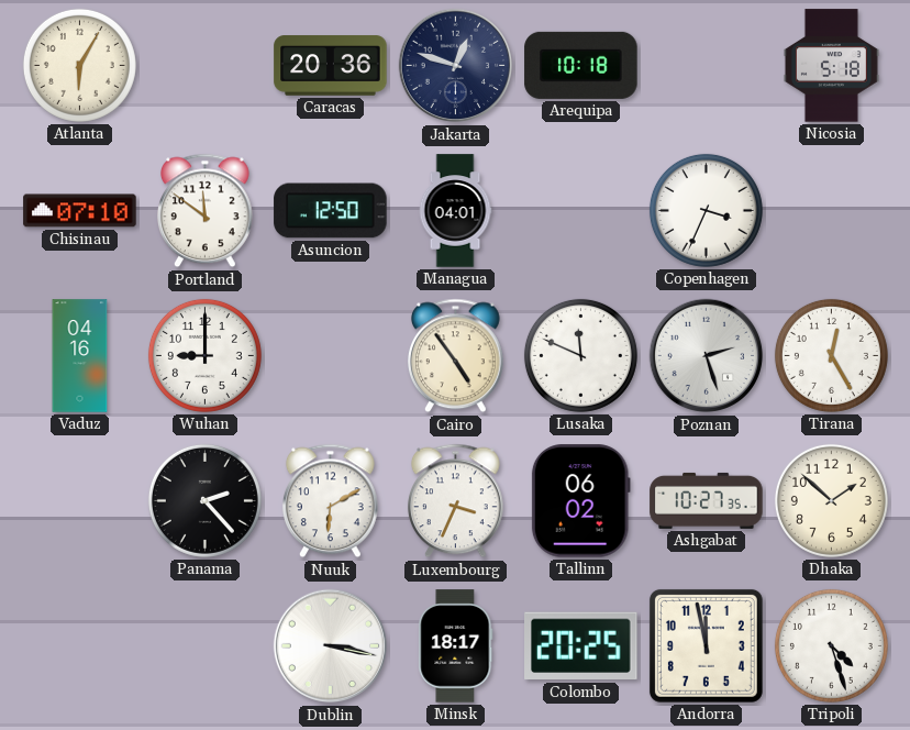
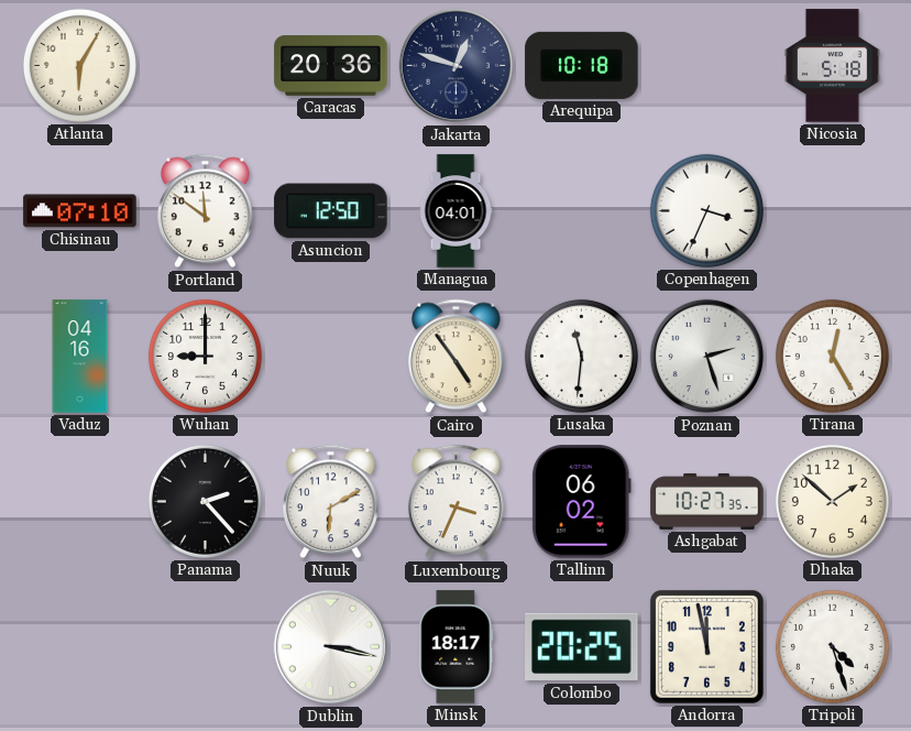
Lusaka: 11:49 -> 11:31 (581, 356)
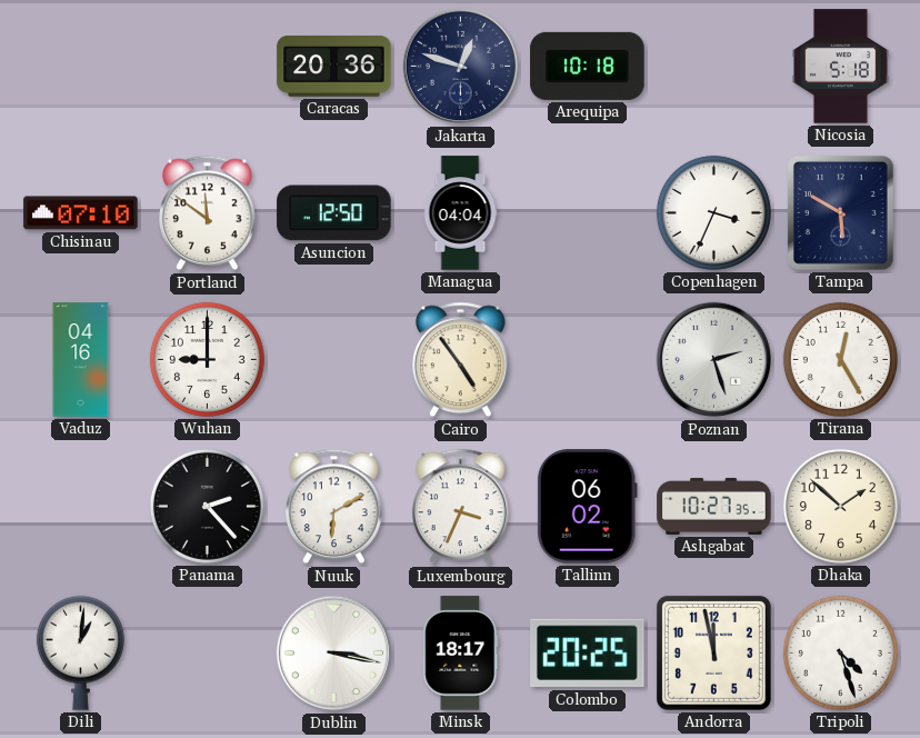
Atlanta: 6:05 -> none (79, 65)
Managua: 04:01 -> 04:04 (460, 213)
Tampa: none -> 5:50 (840, 212)
Lusaka: 11:31 -> none (581, 356)
Dili: none -> 1:01 (80, 652)
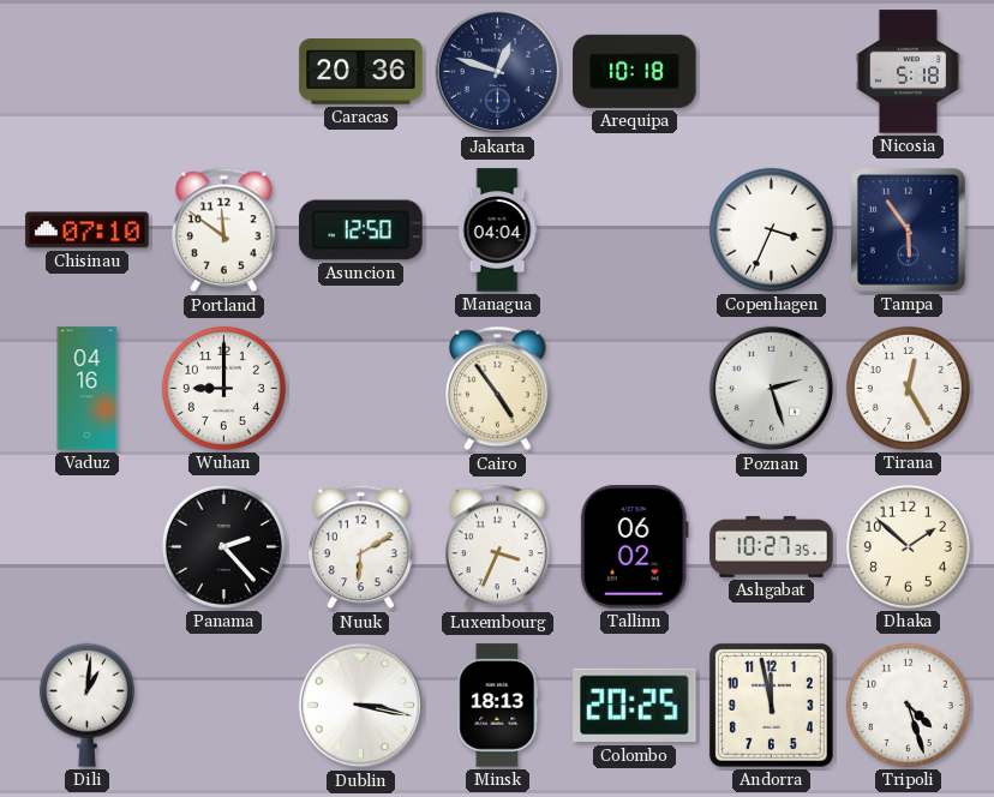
Tampa: 5:50 -> 5:54 (908, 229)
Minsk: 18:17 -> 18:13 (498, 706)
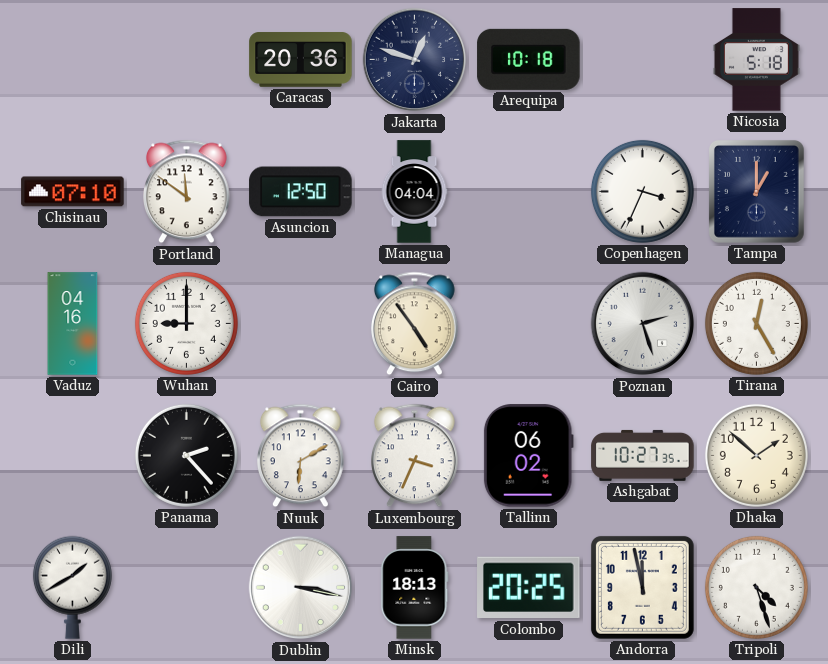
Tampa: 5:54 -> 1:00 (756, 191)
Dili: 1:01 -> 1:40 (72, 587)
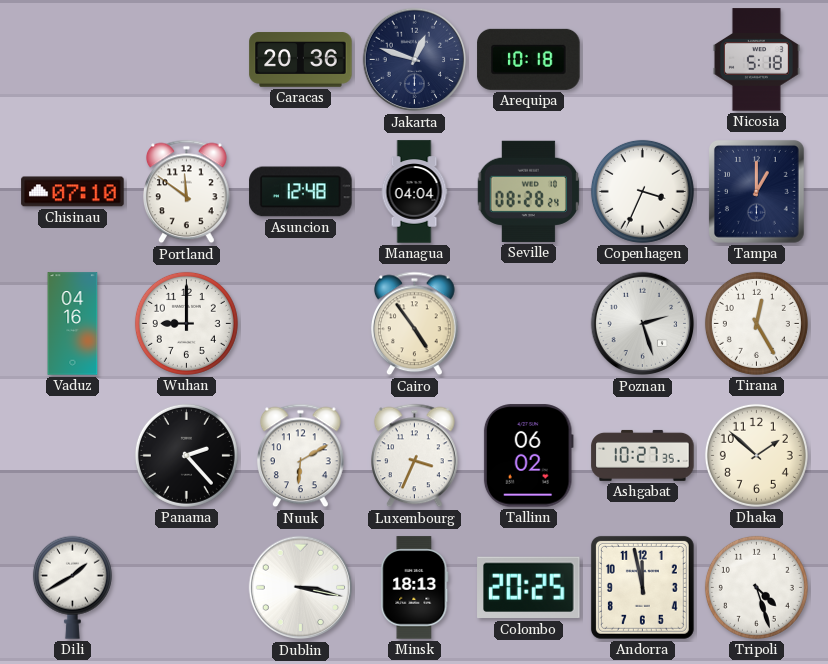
Asuncion: 12:50 -> 12:48 (301, 192)
Seville: none -> 08:28 (529, 191)
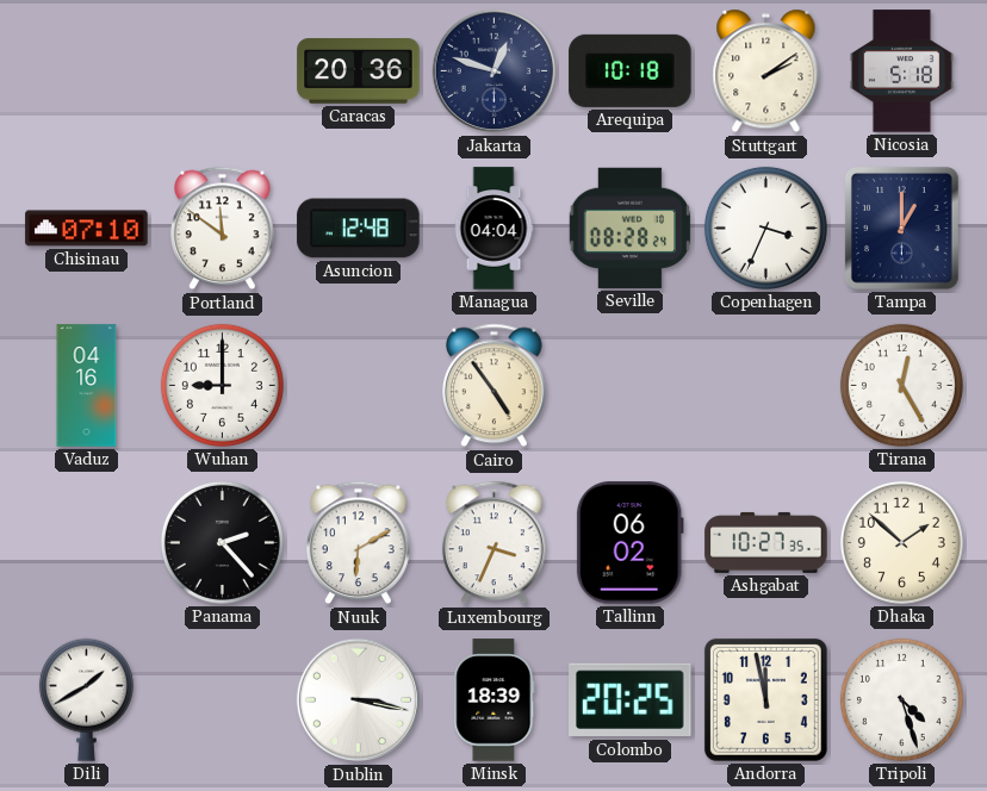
Stuttgart: none -> 2:09 (766, 71)
Poznan: 2:27 -> none (643, 324)
Minsk: 18:13 -> 18:39 (495, 700)
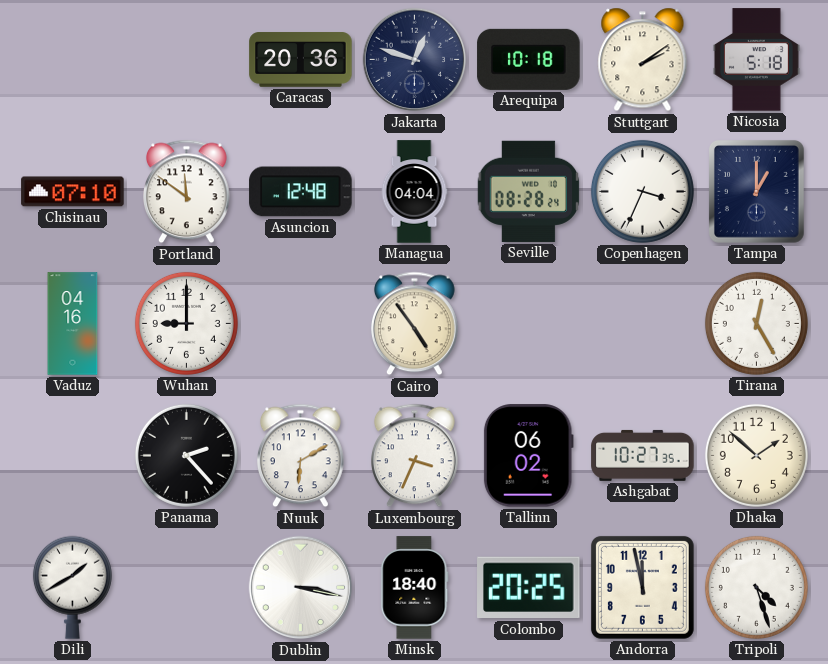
Minsk: 18:39 -> 18:40 (415, 588)
